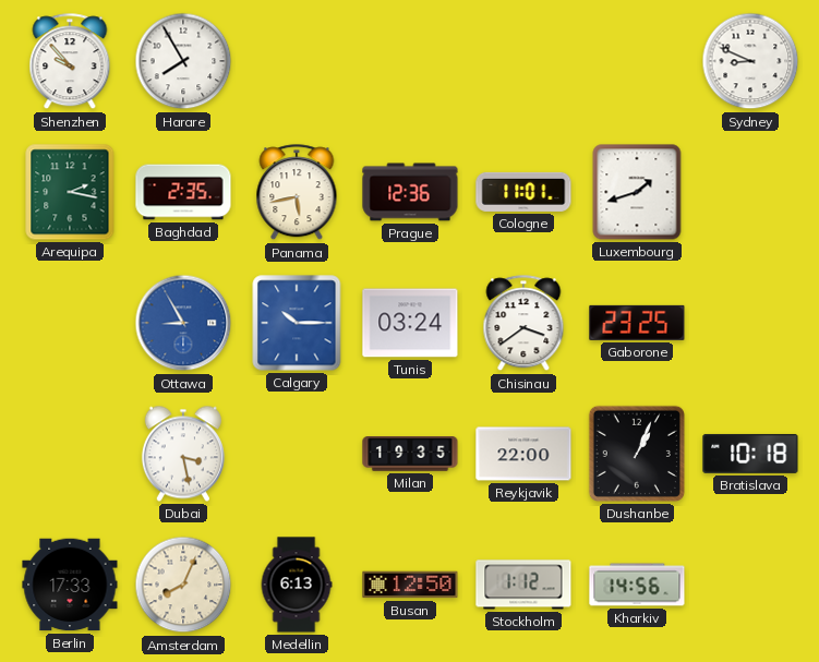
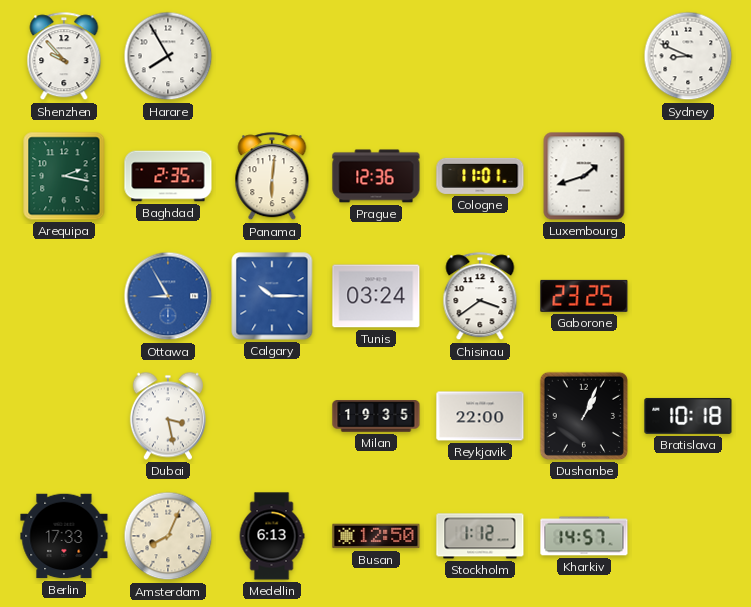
Panama: 5:43 -> 6:01 (272, 177)
Kharkiv: 14:56 -> 14:57 (584, 536)
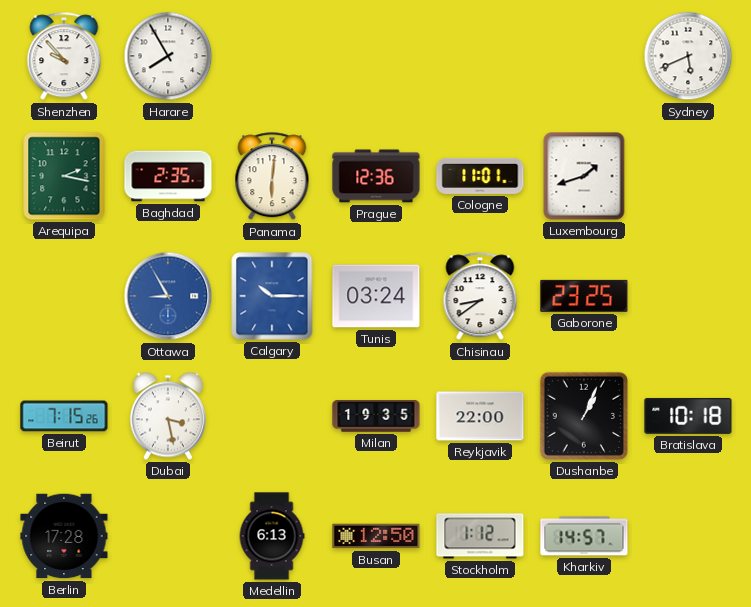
Sydney: 8:49 -> 5:41 (688, 56)
Chisinau: 3:39 -> 8:39 (480, 297)
Beirut: none -> 7:15 (64, 416)
Berlin: 17:33 -> 17:28 (64, 536)
Amsterdam: 8:04 -> none (168, 536)
